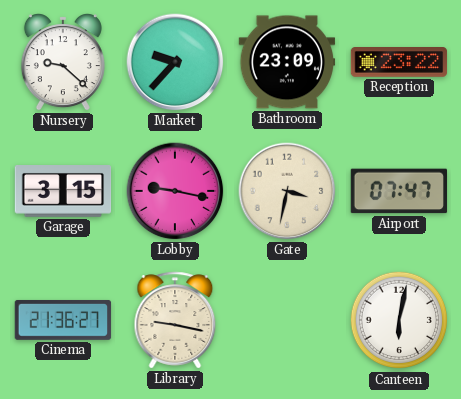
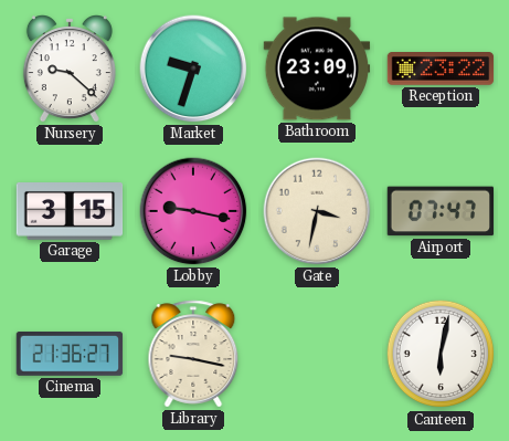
Market: 9:37 -> 9:33 (193, 69)
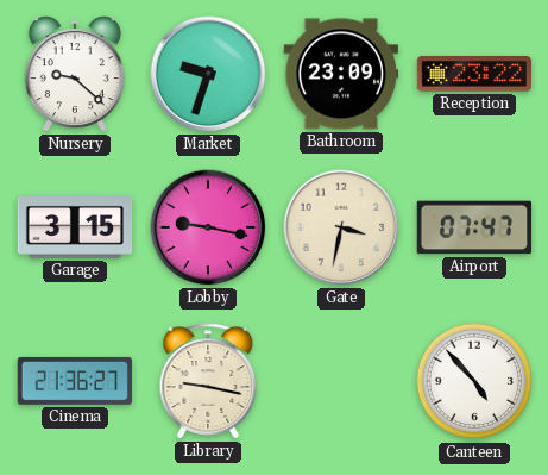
Canteen: 6:02 -> 4:53 (474, 381)
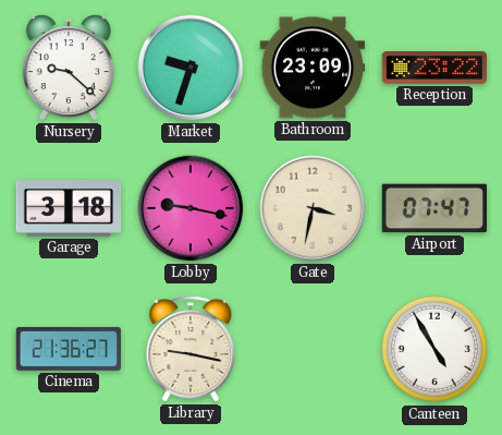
Garage: 3:15 -> 3:18 (69, 209)
Canteen: 4:53 -> 4:55 (434, 349)
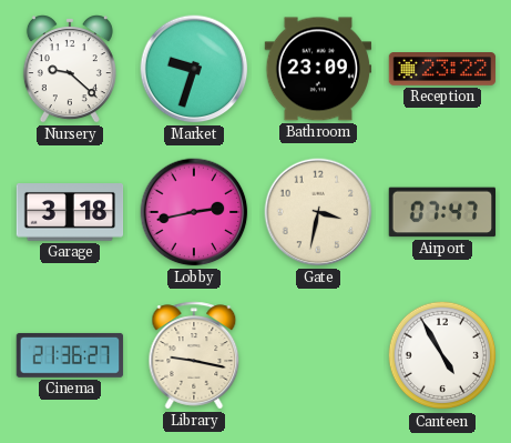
Lobby: 9:17 -> 2:43 (194, 212)
